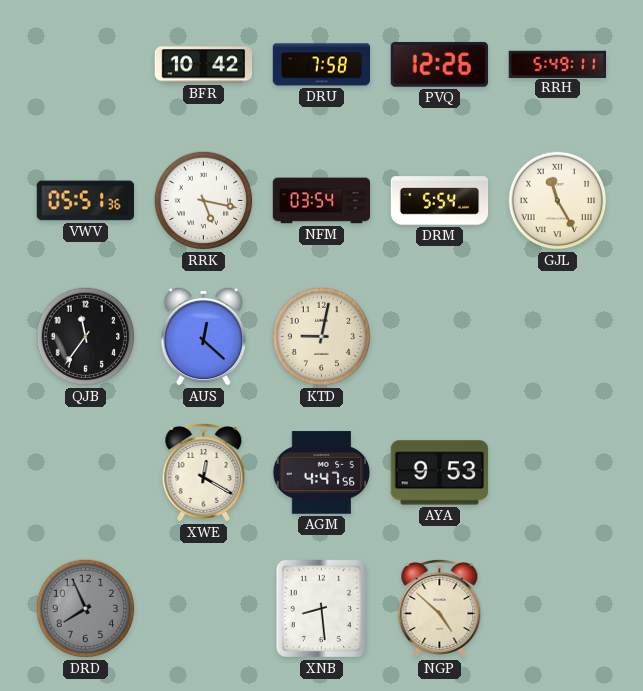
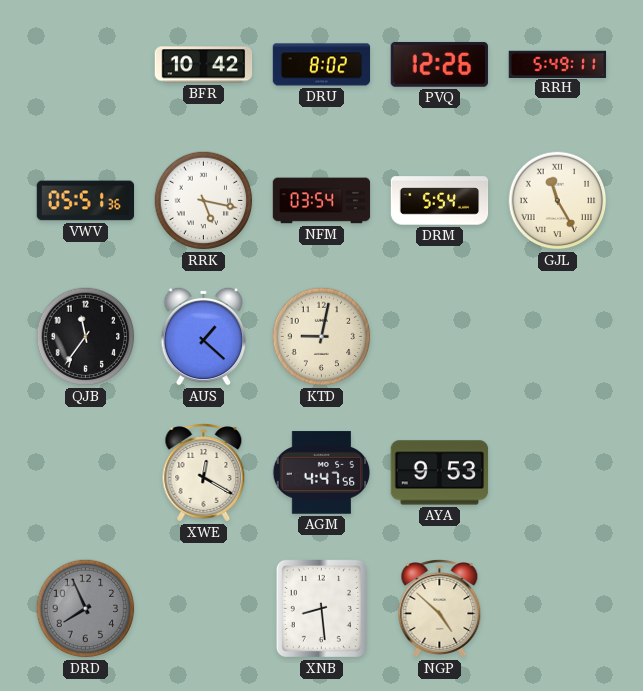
DRU: 7:58 -> 8:02 (322, 65)
AUS: 12:22 -> 1:22 (203, 336)
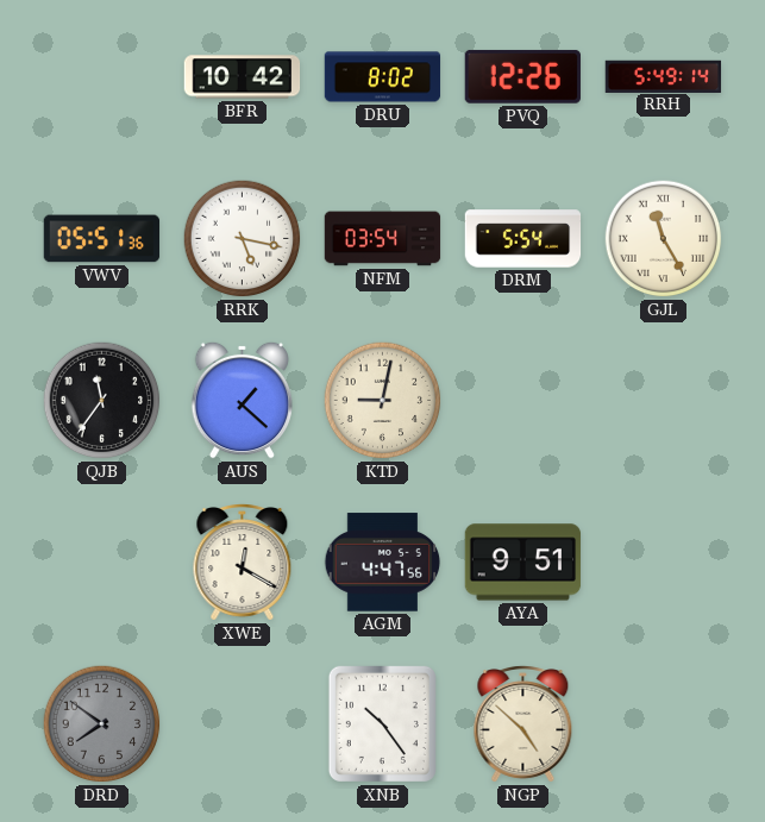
RRH: 5:49:11 -> 5:49:14 (664, 76)
AYA: 9:53 -> 9:51 (523, 563)
DRD: 7:56 -> 7:51 (102, 724)
XNB: 8:29 -> 10:24 (382, 723)
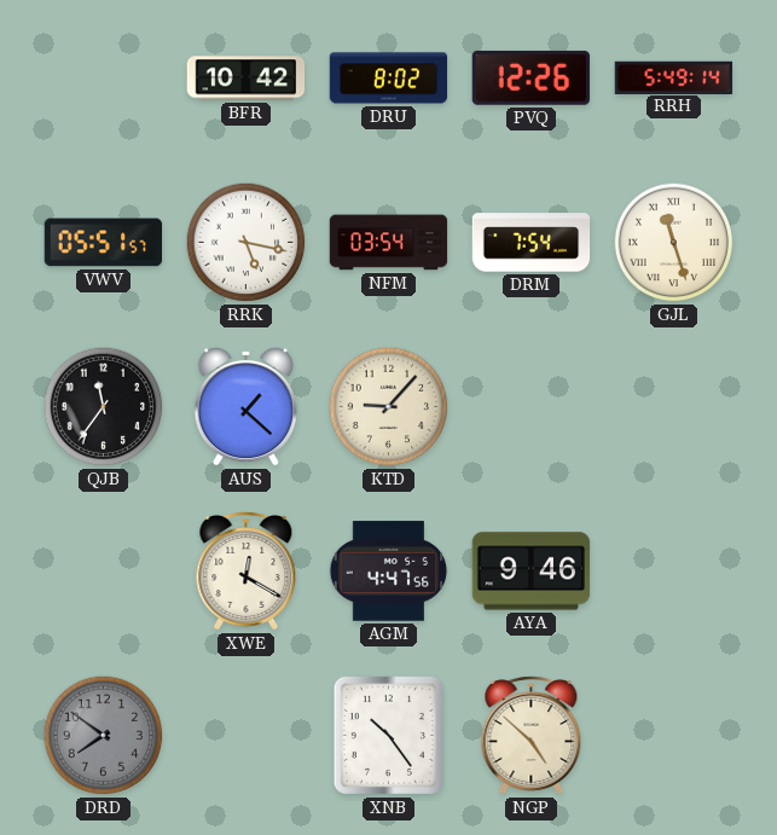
VWV: 05:51:36 -> 05:51:57 (104, 243)
DRM: 5:54 -> 7:54 (532, 243)
GJL: 11:25 -> 11:27 (674, 243)
KTD: 9:02 -> 9:07 (389, 407)
AYA: 9:51 -> 9:46 (532, 572)
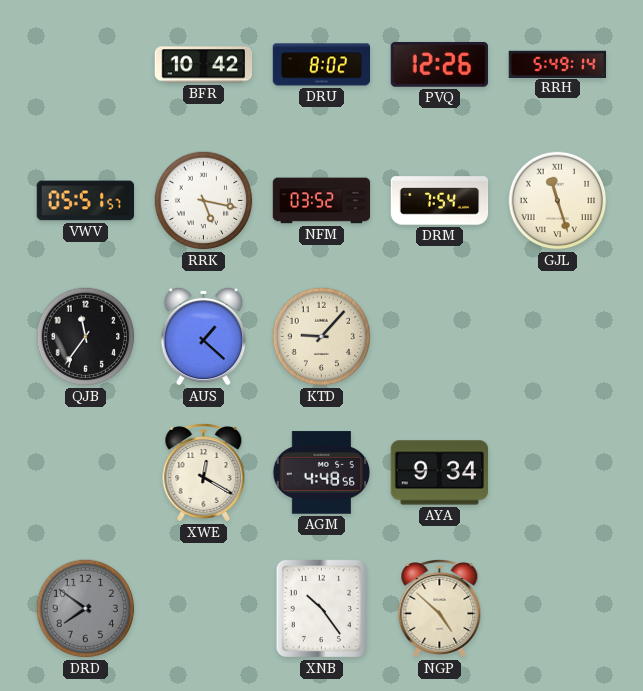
NFM: 03:54 -> 03:52 (322, 201)
AGM: 4:47 -> 4:48 (322, 473)
AYA: 9:46 -> 9:34 (440, 473)
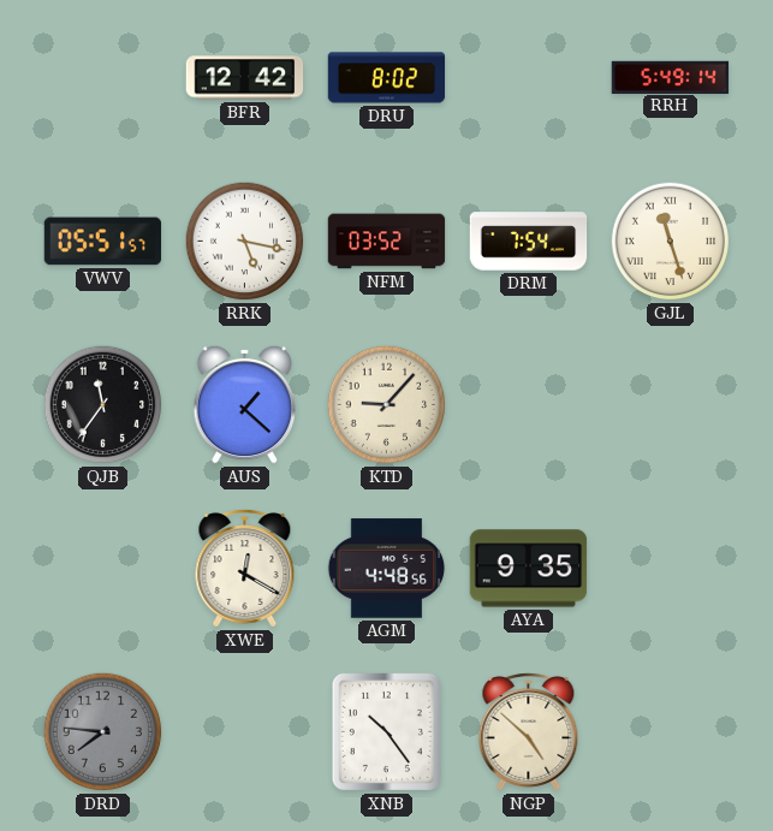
BFR: 10:42 -> 12:42 (245, 78)
PVQ: 12:26 -> none (439, 64)
AYA: 9:34 -> 9:35 (529, 569)
DRD: 7:51 -> 7:46 (103, 732)
